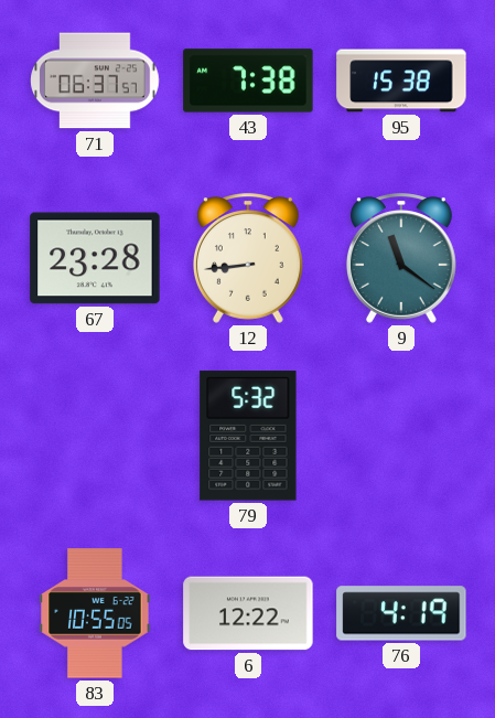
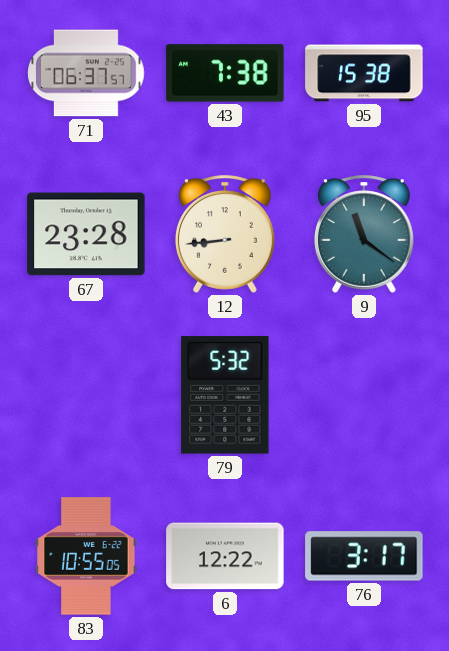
76: 4:19 -> 3:17 (364, 556)
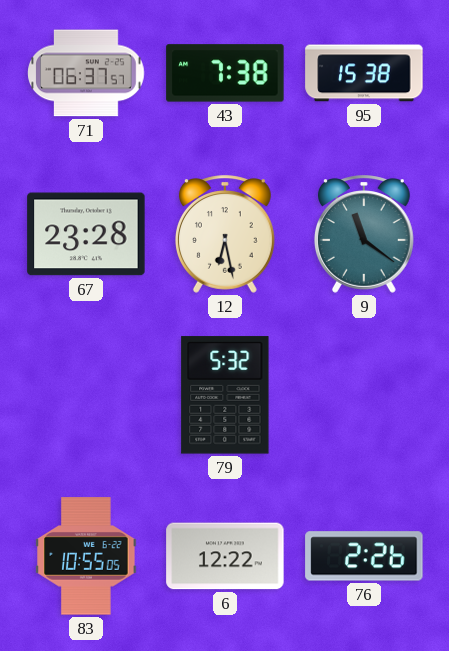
12: 8:44 -> 6:28 (225, 234)
76: 3:17 -> 2:26 (364, 556)
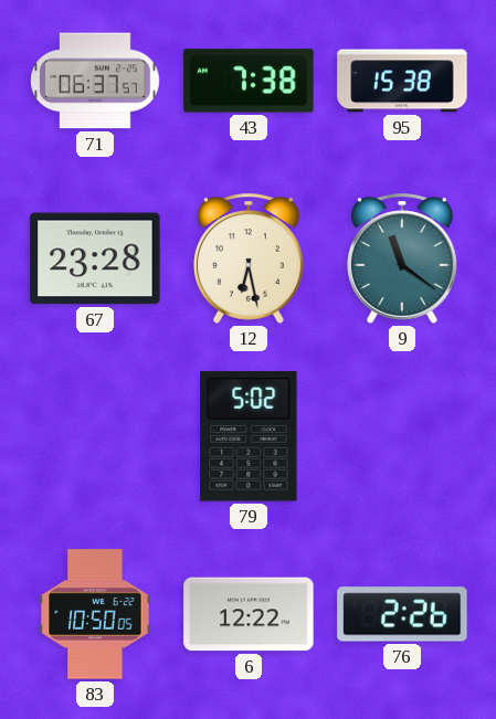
79: 5:32 -> 5:02 (249, 436)
83: 10:55 -> 10:50 (95, 614)
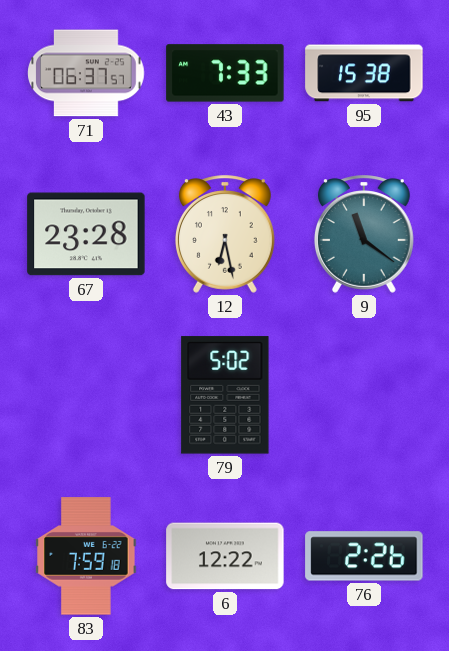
43: 7:38 -> 7:33 (225, 73)
83: 10:50 -> 7:59 (86, 556)
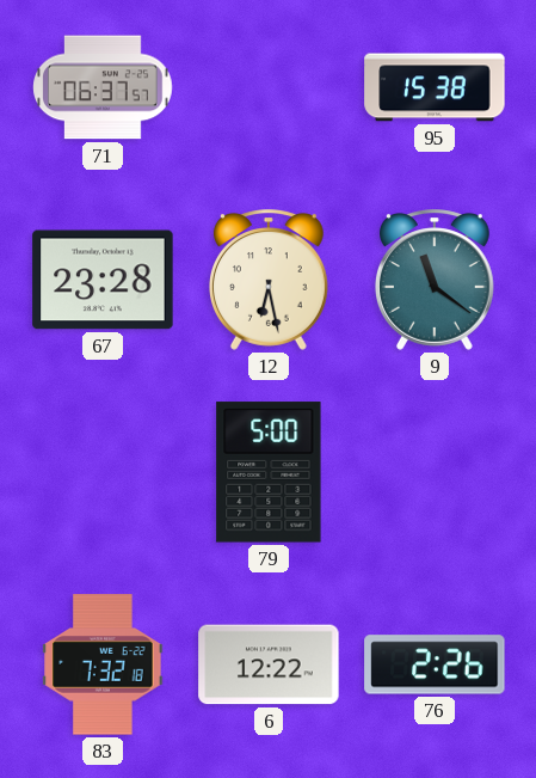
43: 7:33 -> none (225, 73)
79: 5:02 -> 5:00 (269, 472)
83: 7:59 -> 7:32 (103, 664)
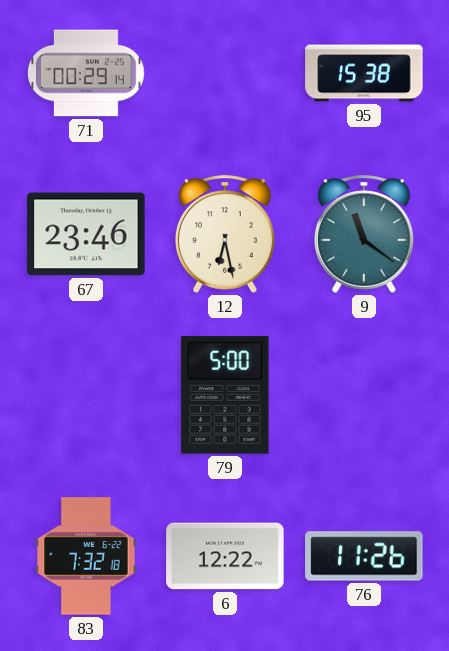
71: 06:37 -> 00:29 (86, 73)
67: 23:28 -> 23:46 (86, 234)
76: 2:26 -> 11:26 (364, 556)
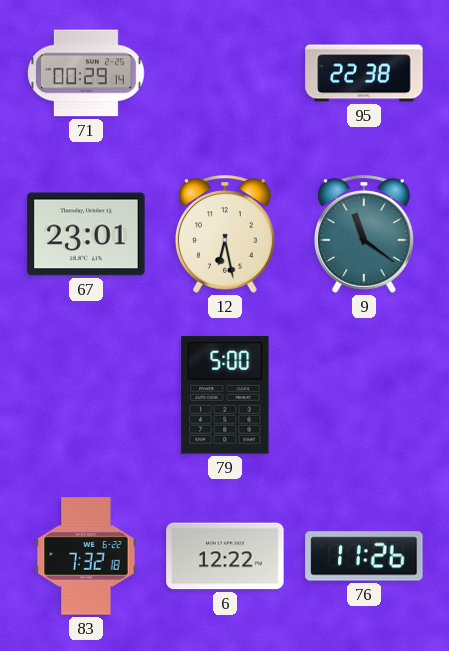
95: 15:38 -> 22:38 (364, 73)
67: 23:46 -> 23:01 (86, 234)
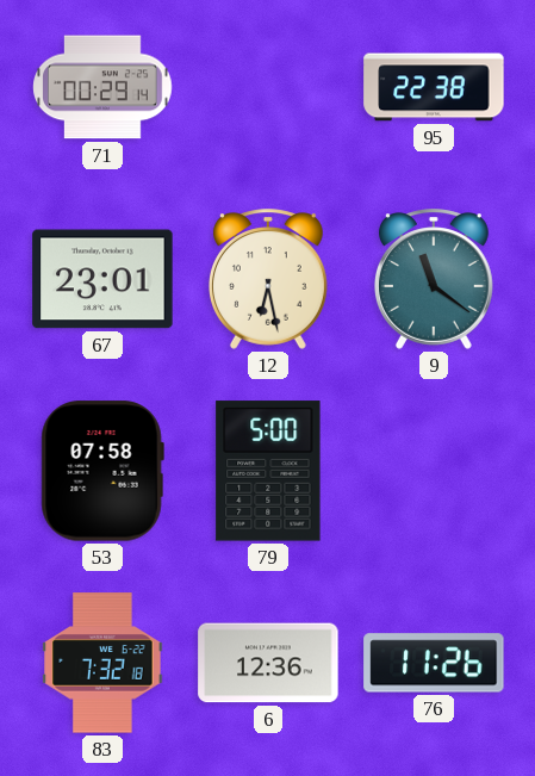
53: none -> 07:58 (102, 471)
6: 12:22 -> 12:36 (268, 663)
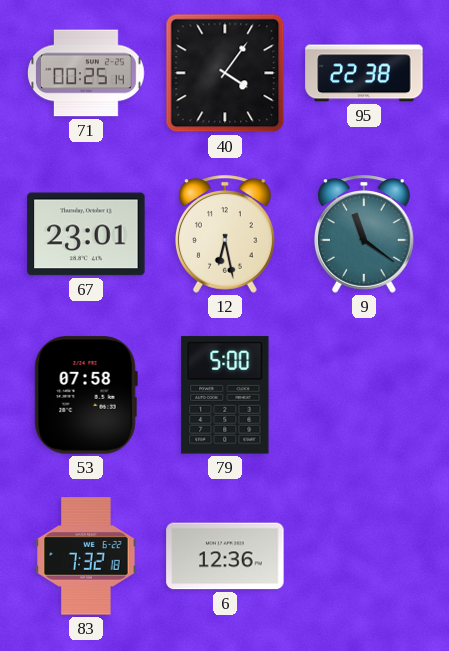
71: 00:29 -> 00:25 (86, 73)
40: none -> 4:06 (225, 73)
76: 11:26 -> none (434, 663)
